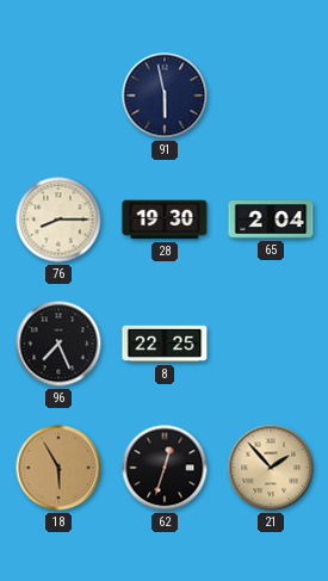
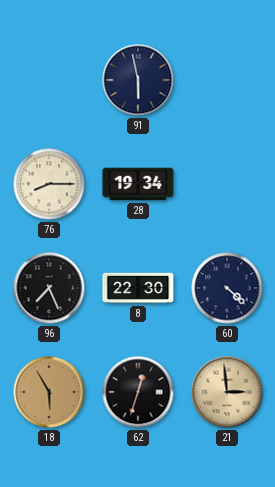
28: 19:30 -> 19:34 (138, 184)
65: 2:04 -> none (271, 220)
8: 22:25 -> 22:30 (138, 288)
60: none -> 4:22 (227, 288)
21: 1:53 -> 2:59 (227, 392)
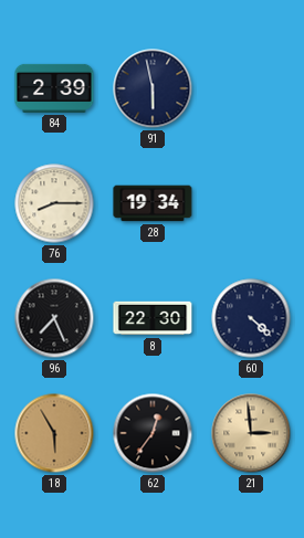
84: none -> 2:39 (54, 88)
62: 12:33 -> 12:36 (153, 433)
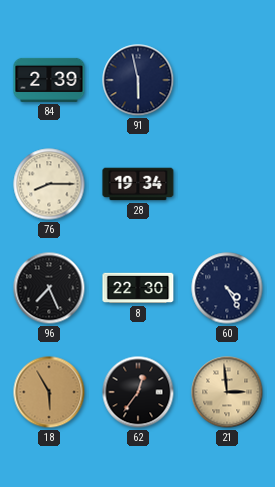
60: 4:22 -> 4:25 (227, 288)
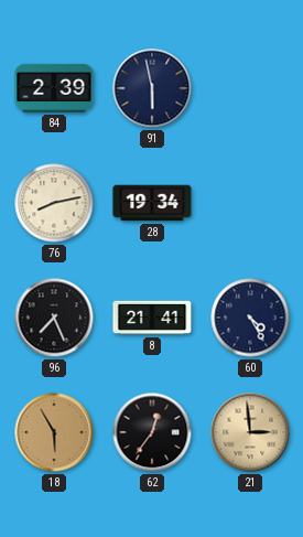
76: 8:15 -> 8:13 (54, 203)
8: 22:30 -> 21:41 (152, 318)
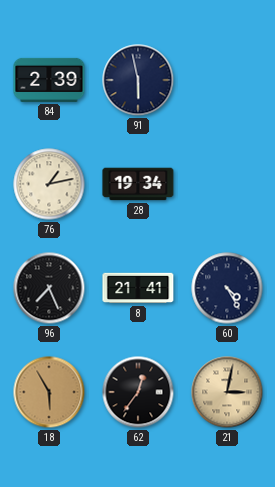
76: 8:13 -> 1:13 (49, 184)
21: 2:59 -> 3:02 (227, 392)
